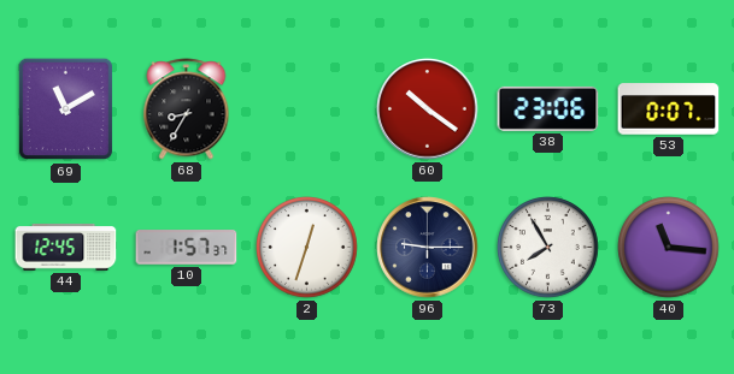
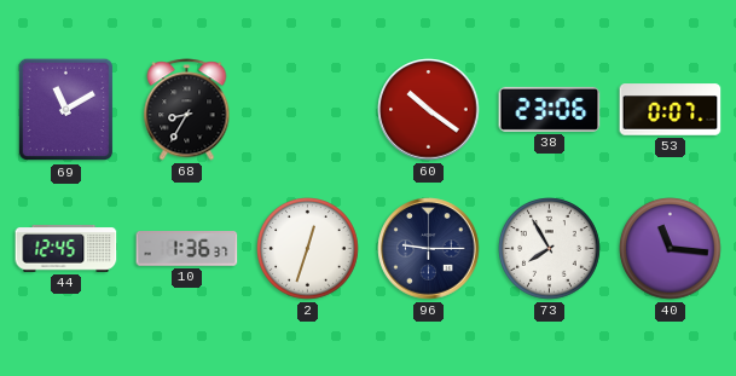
10: 1:57 -> 1:36 (187, 249)
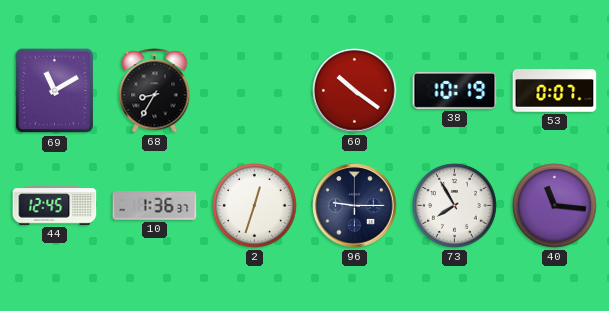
38: 23:06 -> 10:19 (455, 90)
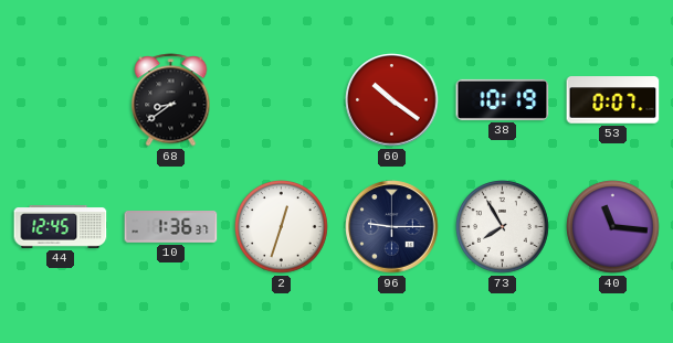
69: 11:10 -> none (55, 91)
68: 8:35 -> 8:39 (171, 100)
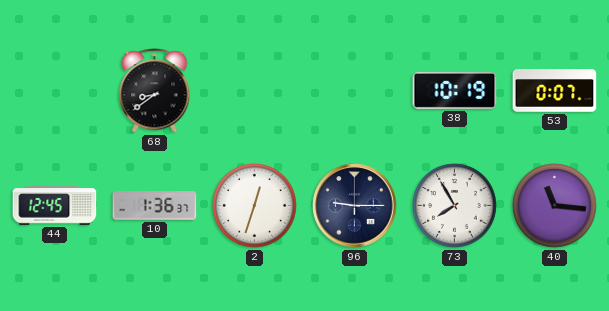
60: 10:21 -> none (392, 100)
